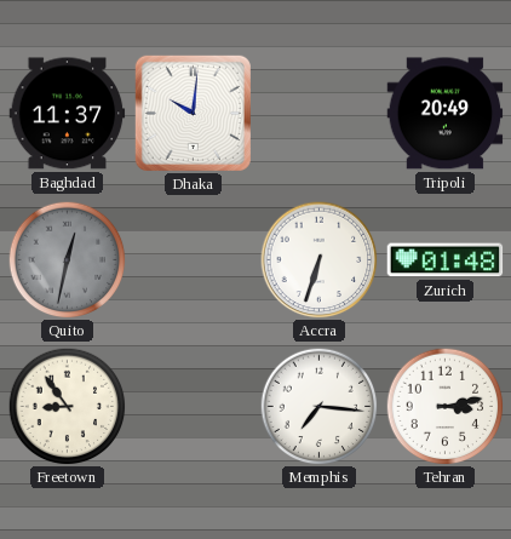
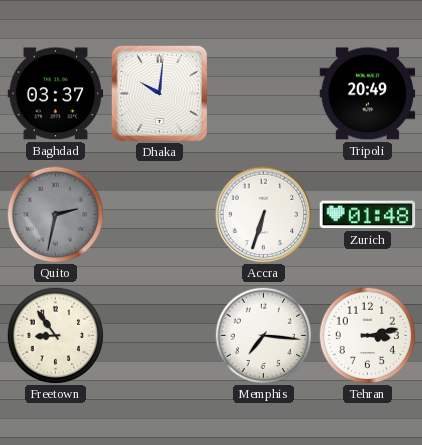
Baghdad: 11:37 -> 03:37 (56, 94)
Quito: 12:32 -> 2:32 (55, 214)
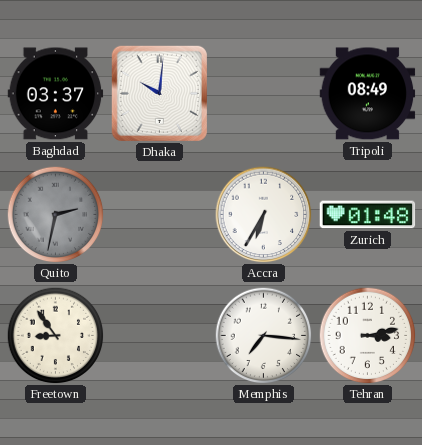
Tripoli: 20:49 -> 08:49 (368, 94)
Accra: 6:33 -> 6:35 (264, 215)
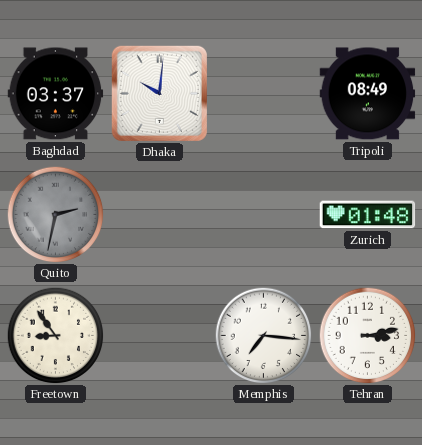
Accra: 6:35 -> none (264, 215)
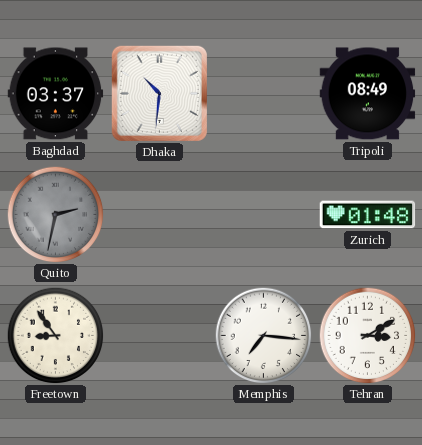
Dhaka: 10:01 -> 10:31 (159, 93)
Tehran: 3:13 -> 3:10 (367, 335)
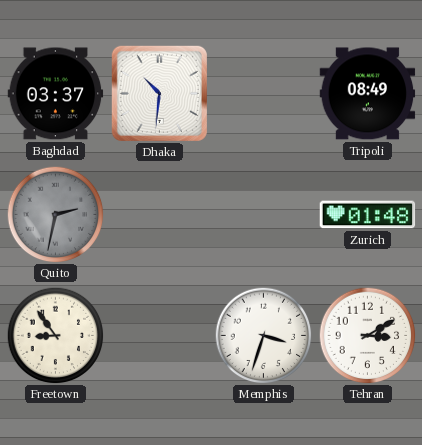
Memphis: 7:16 -> 3:33 (263, 335)
